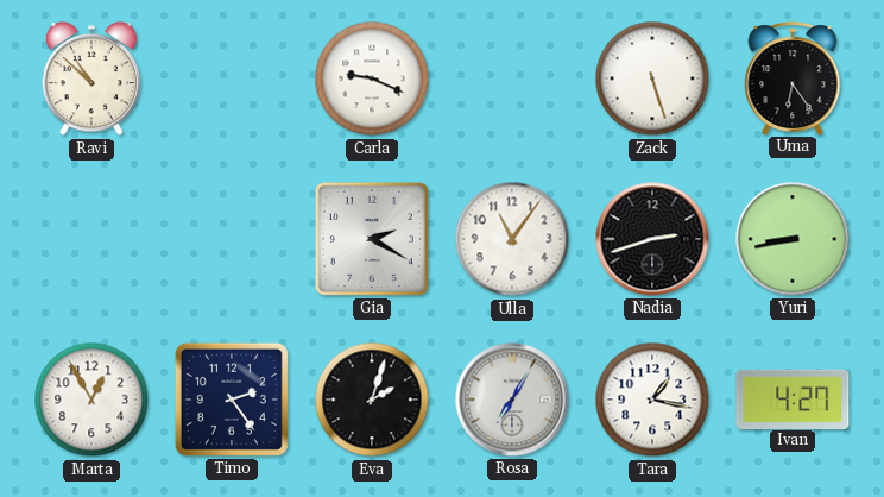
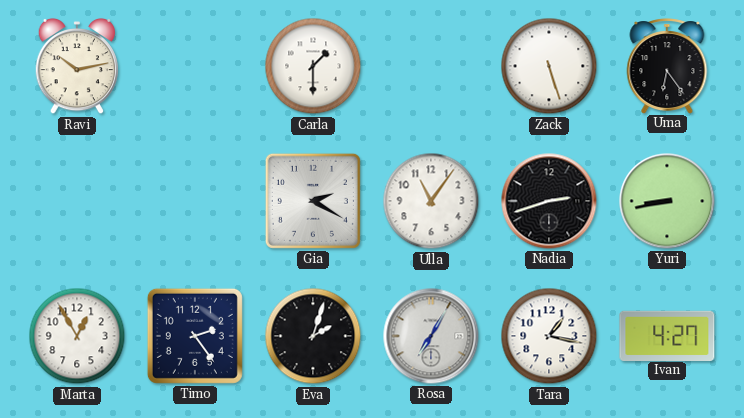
Ravi: 10:52 -> 10:13 (76, 66)
Carla: 9:19 -> 1:30 (313, 66)
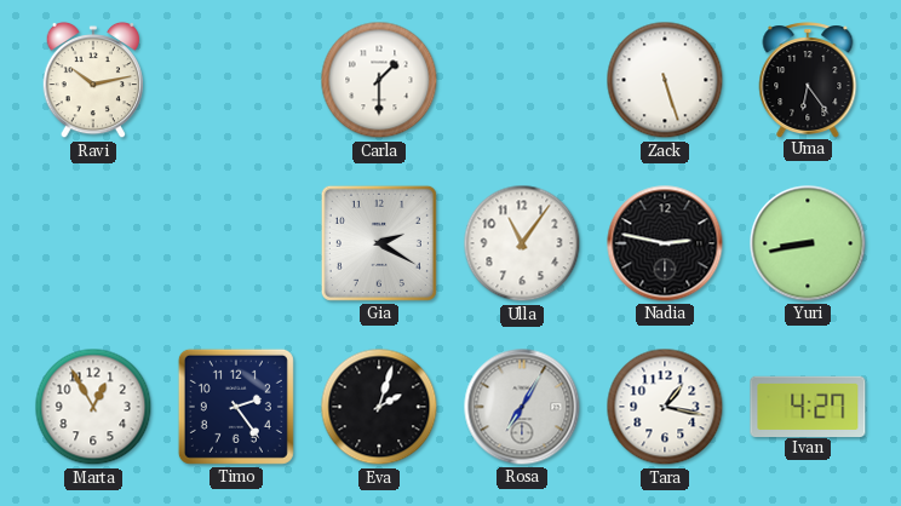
Nadia: 2:42 -> 2:47 (665, 243)
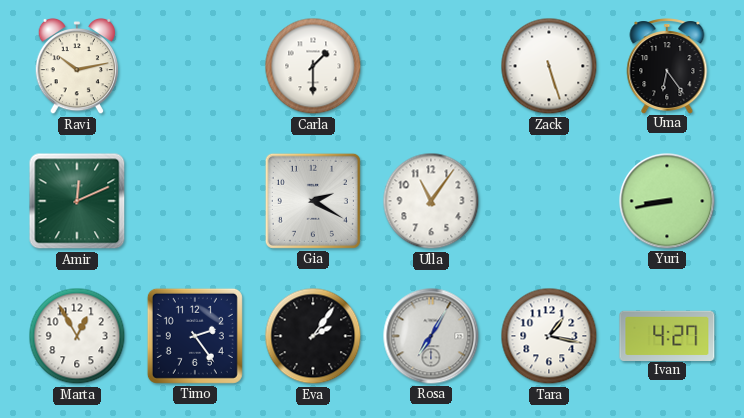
Amir: none -> 12:11 (77, 201)
Nadia: 2:47 -> none (665, 243)
Eva: 2:03 -> 2:06 (313, 336)
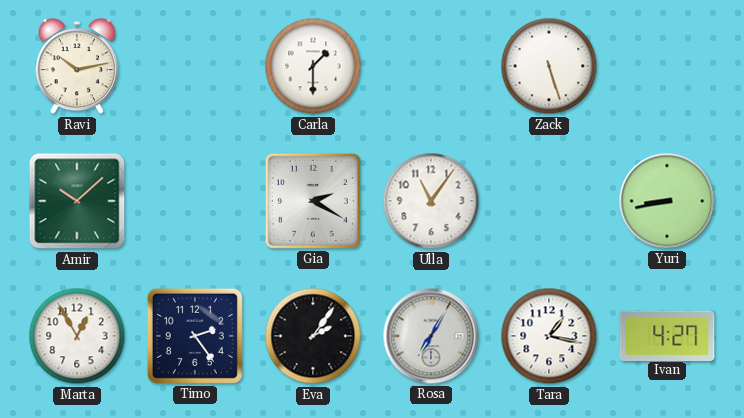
Uma: 6:24 -> none (667, 66)
Amir: 12:11 -> 10:08 (77, 201)
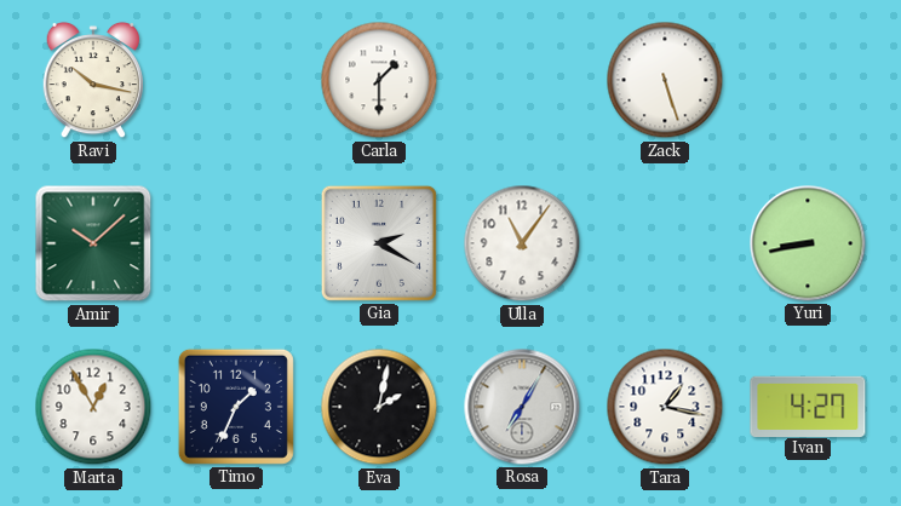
Ravi: 10:13 -> 10:17 (92, 80)
Timo: 2:24 -> 1:34 (236, 407)
Eva: 2:06 -> 2:02 (379, 407)
